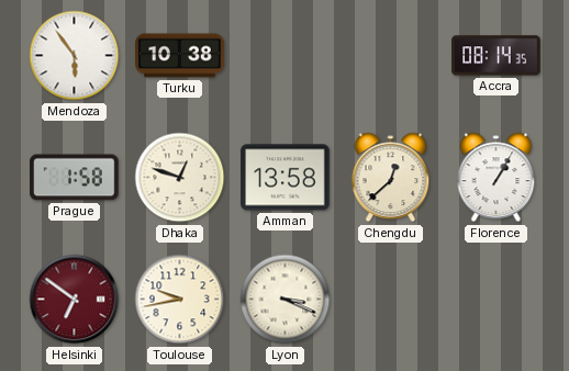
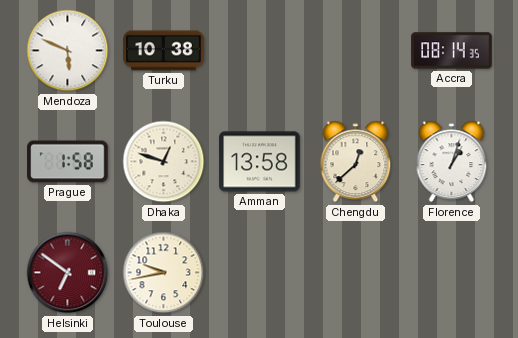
Mendoza: 5:54 -> 5:49 (68, 51)
Florence: 1:05 -> 1:03 (452, 162)
Lyon: 3:19 -> none (286, 300)
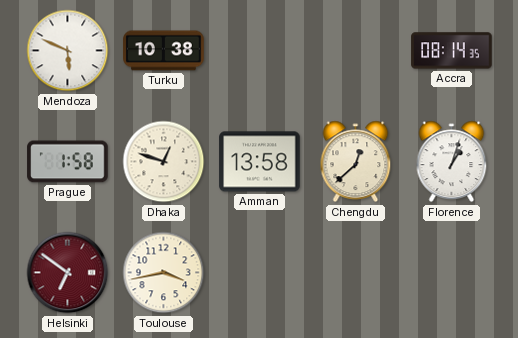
Toulouse: 9:43 -> 3:43 (164, 273)
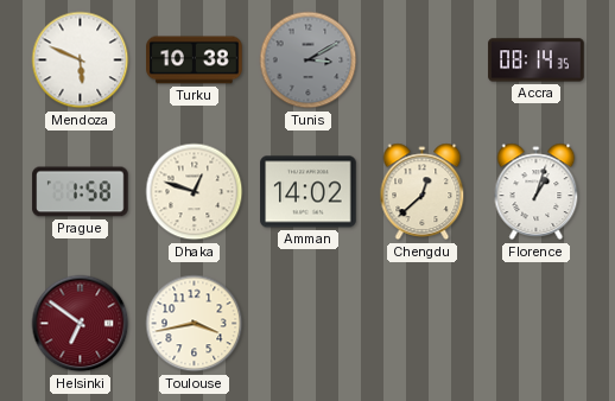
Tunis: none -> 3:10 (309, 61)
Amman: 13:58 -> 14:02 (309, 192)
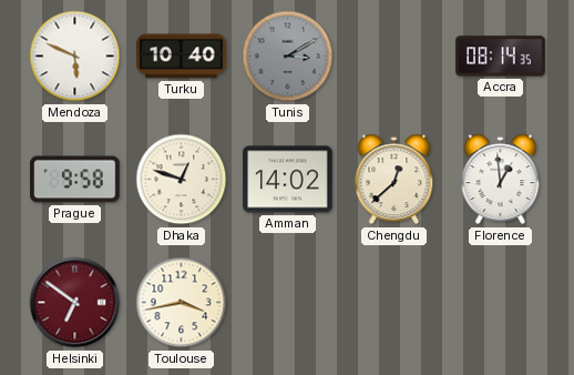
Turku: 10:38 -> 10:40 (182, 57)
Prague: 1:58 -> 9:58 (75, 180)
Florence: 1:03 -> 12:59 (501, 180)
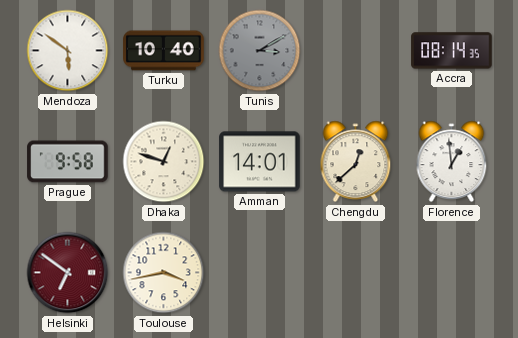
Mendoza: 5:49 -> 5:51 (68, 51)
Amman: 14:02 -> 14:01 (260, 162)
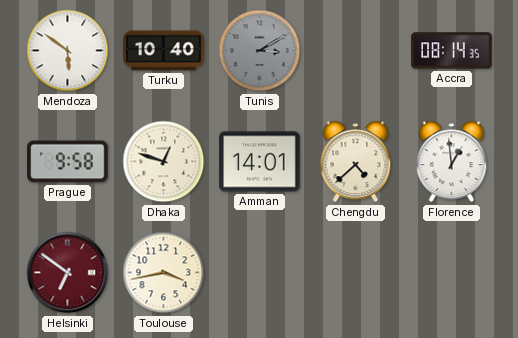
Chengdu: 12:38 -> 4:38 (356, 162)
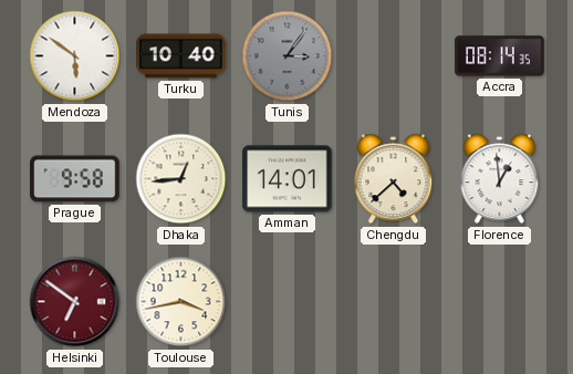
Tunis: 3:10 -> 3:06 (288, 56)
Dhaka: 12:48 -> 12:44 (181, 179)
